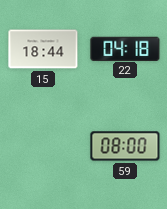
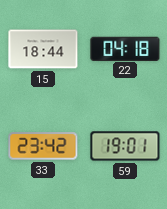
33: none -> 23:42 (43, 146)
59: 08:00 -> 19:01 (125, 146)
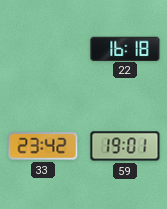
15: 18:44 -> none (43, 49)
22: 04:18 -> 16:18 (125, 48)
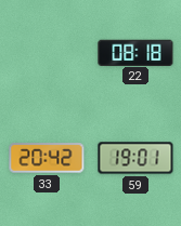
22: 16:18 -> 08:18 (135, 52)
33: 23:42 -> 20:42 (47, 158)
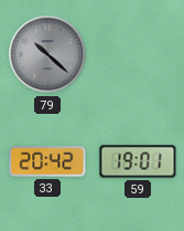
79: none -> 10:22 (47, 54)
22: 08:18 -> none (135, 52)
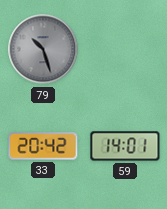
79: 10:22 -> 10:27 (43, 49)
59: 19:01 -> 14:01 (125, 146)
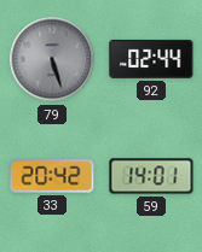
79: 10:27 -> 5:27 (52, 59)
92: none -> 02:44 (151, 59)
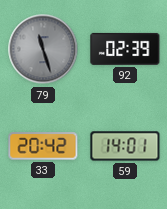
79: 5:27 -> 11:27 (43, 49)
92: 02:44 -> 02:39 (125, 49)
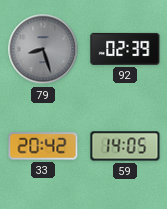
79: 11:27 -> 8:27 (43, 49)
59: 14:01 -> 14:05 (125, 146)
